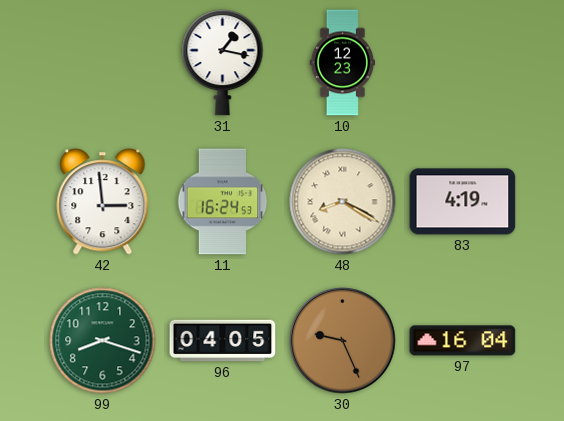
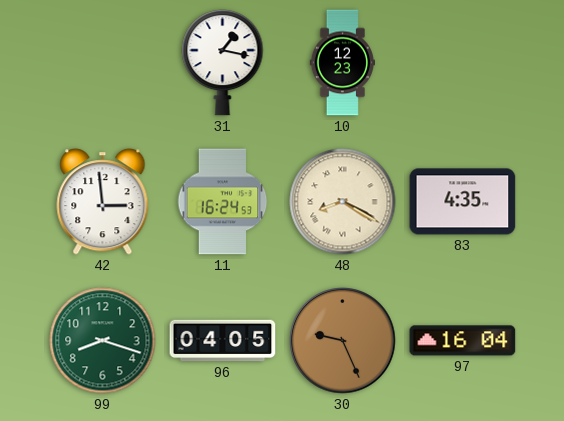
83: 4:19 -> 4:35 (463, 202)
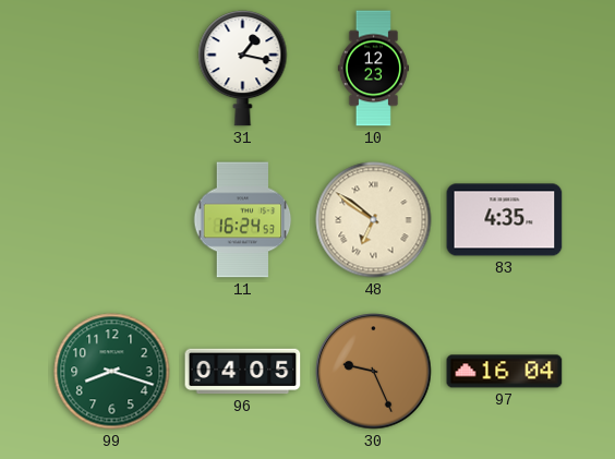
42: 2:59 -> none (103, 202)
48: 8:20 -> 6:51 (374, 220)
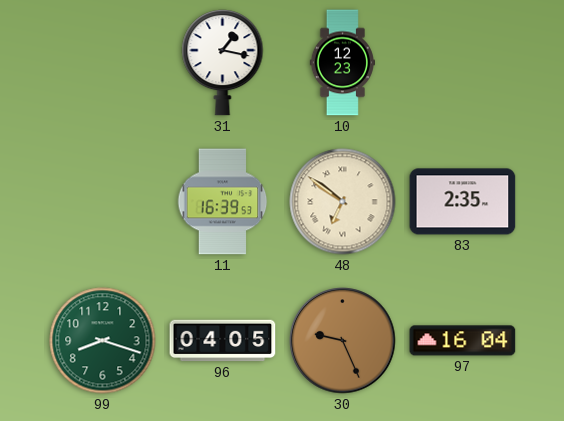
11: 16:24 -> 16:39 (223, 202)
83: 4:35 -> 2:35 (463, 202)
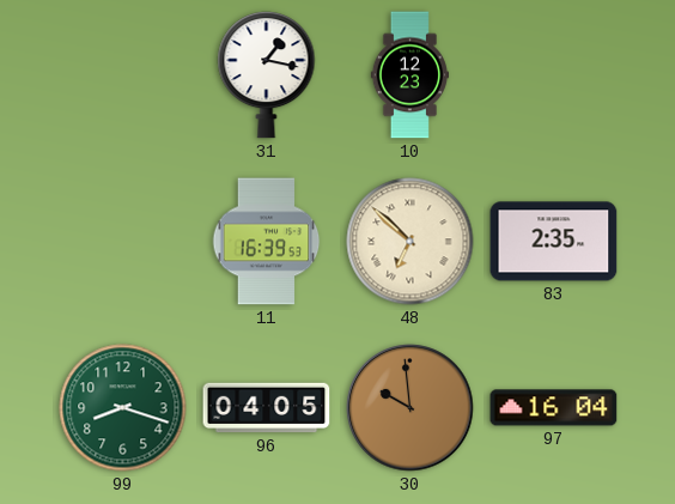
48: 6:51 -> 6:52 (411, 242)
30: 9:26 -> 9:59 (411, 408)
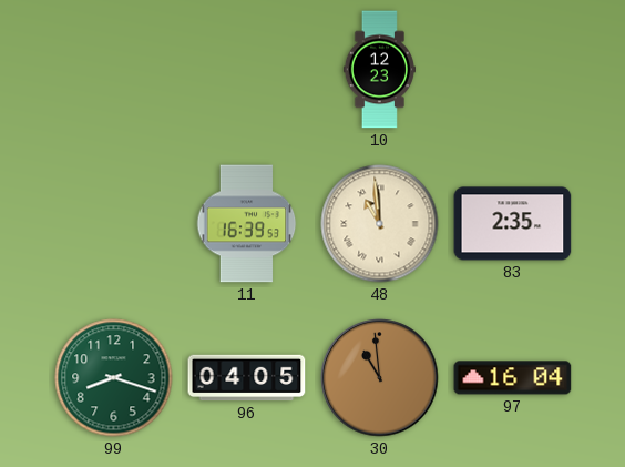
31: 1:17 -> none (267, 75)
48: 6:52 -> 10:59 (380, 224)
30: 9:59 -> 10:59 (380, 378)
